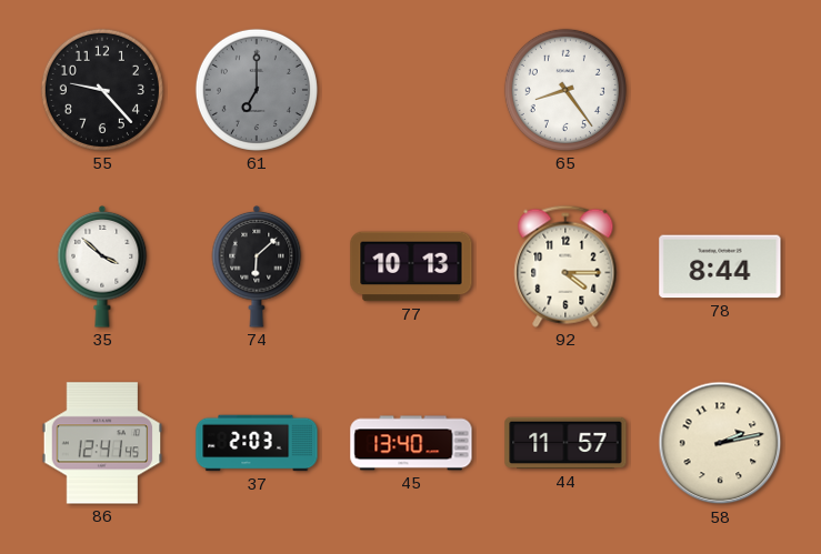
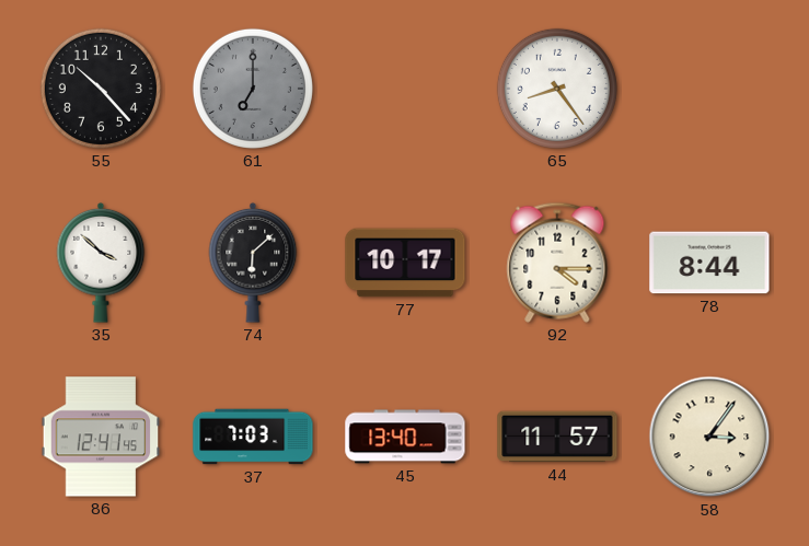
55: 9:23 -> 10:23 (101, 89)
77: 10:13 -> 10:17 (405, 263)
37: 2:03 -> 7:03 (253, 437)
58: 2:13 -> 3:06 (709, 437)
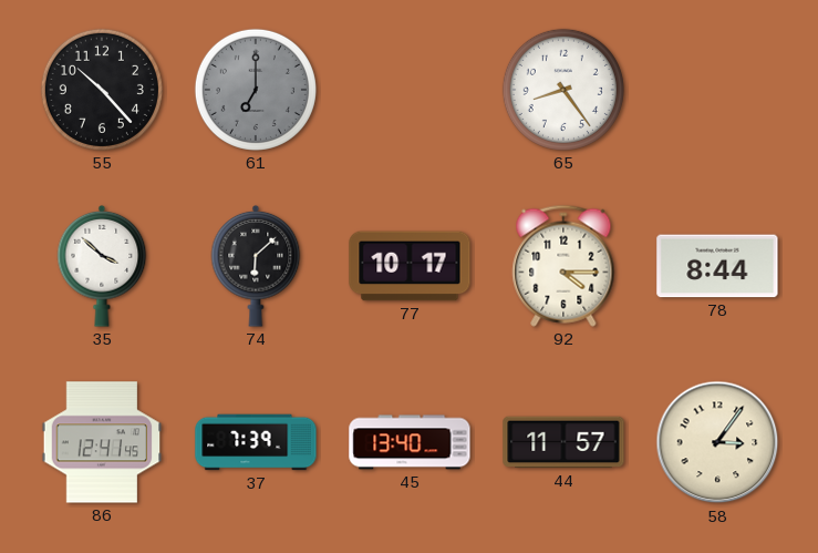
37: 7:03 -> 7:39 (256, 442)
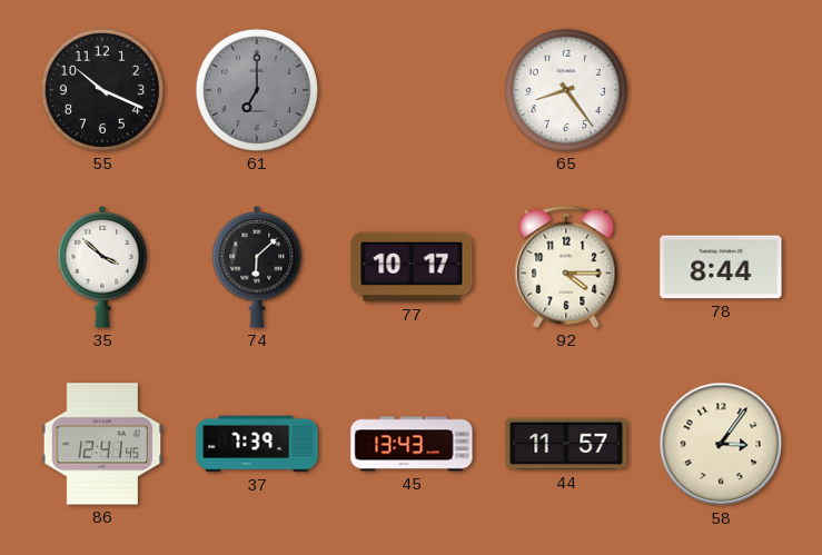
55: 10:23 -> 10:19 (102, 90)
45: 13:40 -> 13:43 (412, 444)
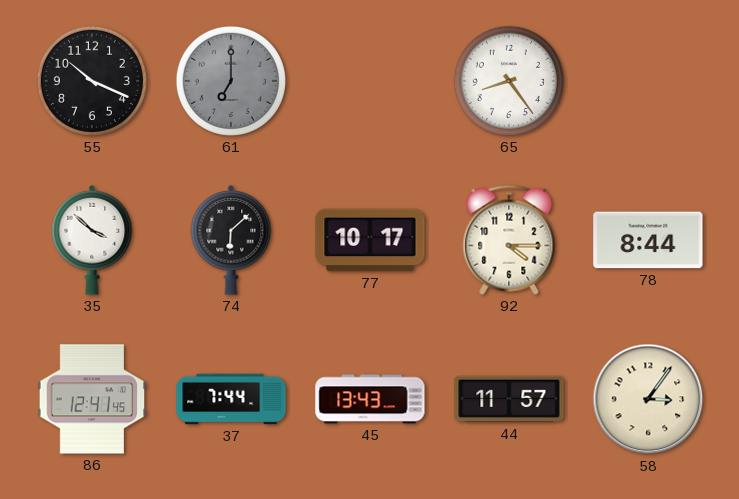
37: 7:39 -> 7:44 (231, 399)
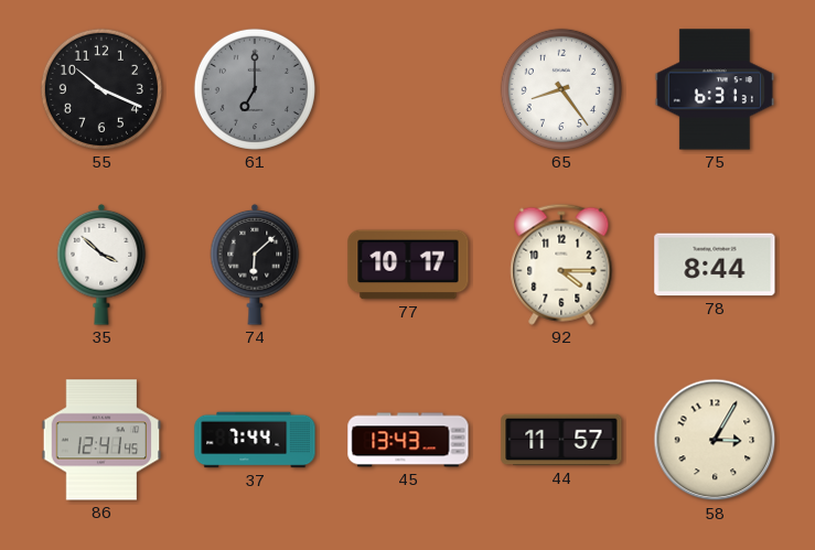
75: none -> 6:31 (715, 89)
58: 3:06 -> 3:05 (715, 440)
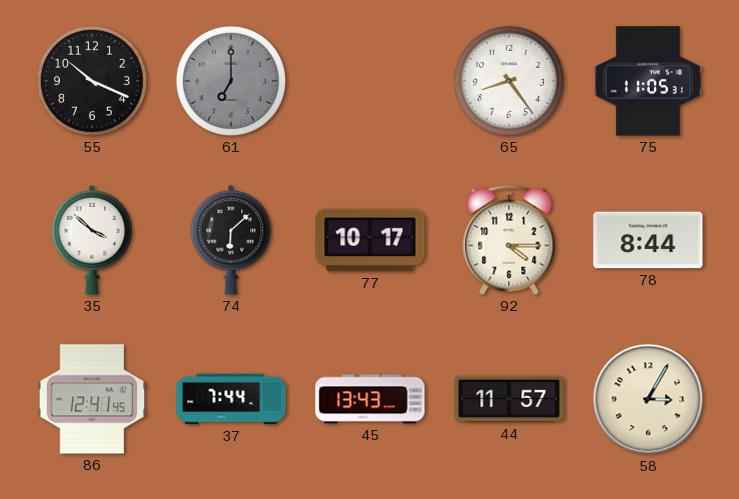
75: 6:31 -> 11:05 (648, 81)
